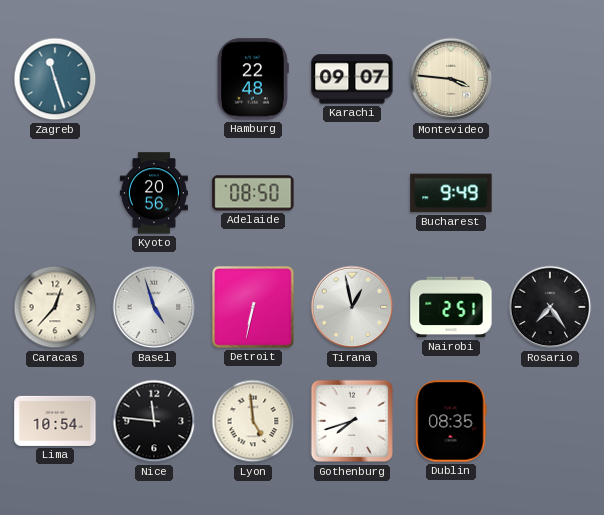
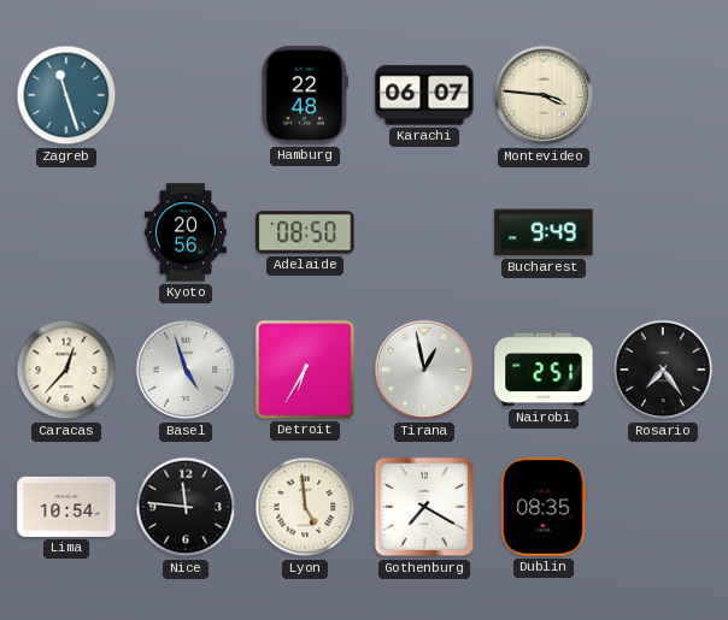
Karachi: 09:07 -> 06:07 (424, 95)
Detroit: 6:32 -> 6:35 (305, 370)
Gothenburg: 7:42 -> 7:20 (424, 507)
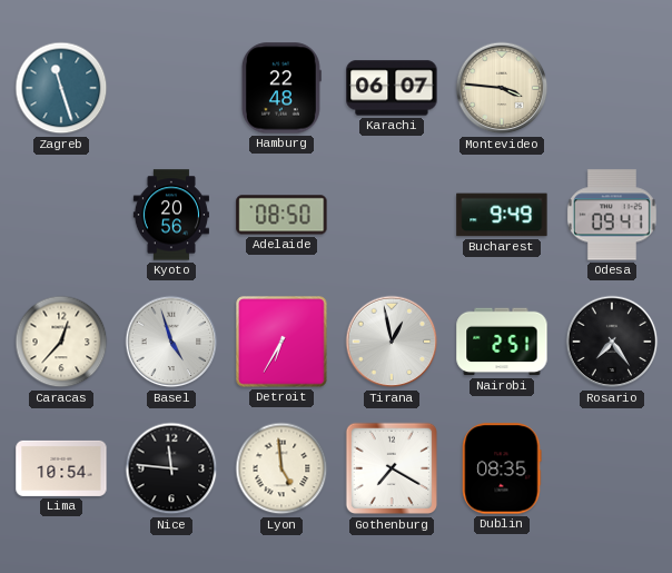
Odesa: none -> 09:41 (612, 215)
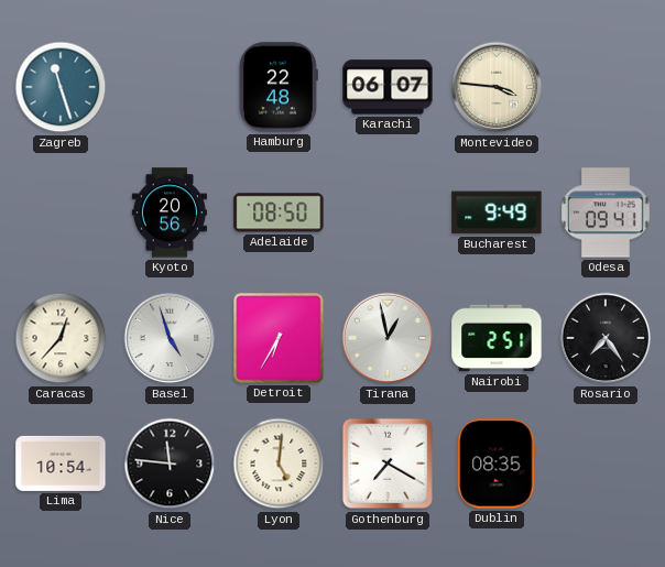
Lyon: 4:59 -> 5:01 (279, 464)
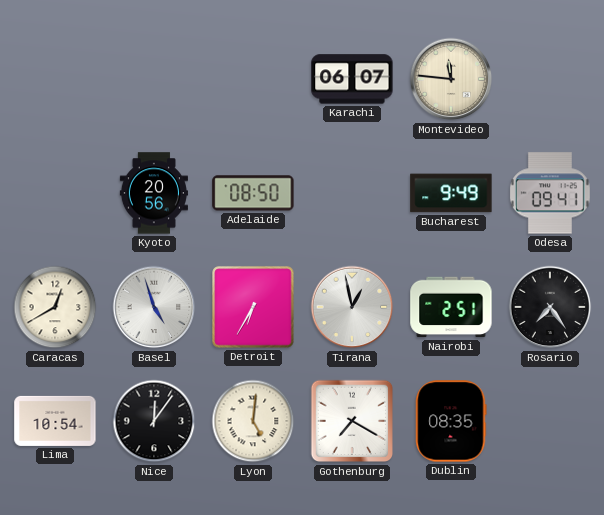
Zagreb: 11:27 -> none (61, 87)
Hamburg: 22:48 -> none (279, 87)
Montevideo: 3:46 -> 11:46 (451, 79)
Caracas: 12:37 -> 12:40 (55, 307)
Nice: 11:46 -> 12:06 (154, 421)
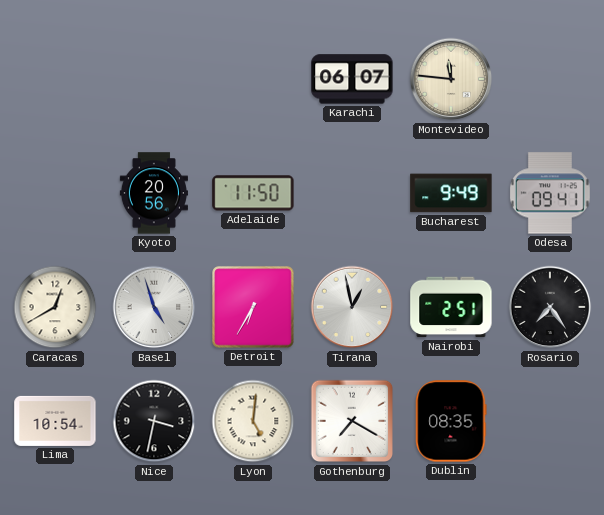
Adelaide: 08:50 -> 11:50 (253, 193)
Nice: 12:06 -> 3:32 (154, 421)
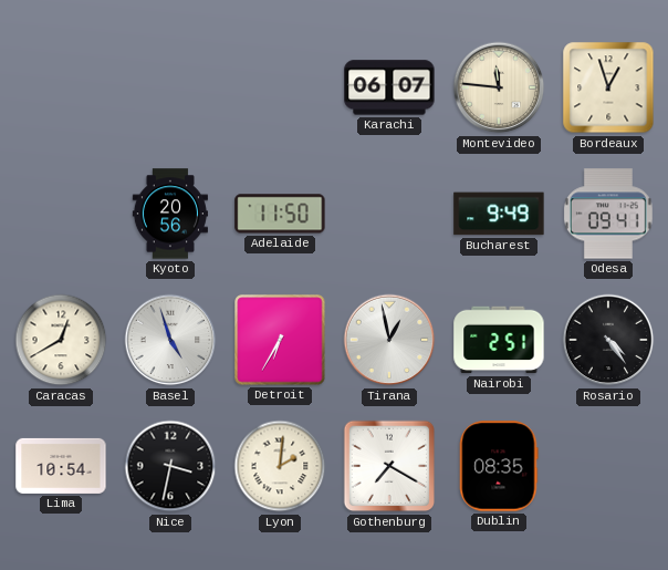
Bordeaux: none -> 12:57 (608, 87)
Rosario: 7:24 -> 4:24 (608, 340)
Lyon: 5:01 -> 2:01 (280, 466)
